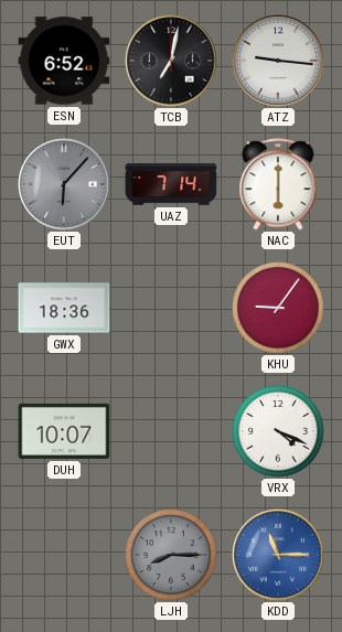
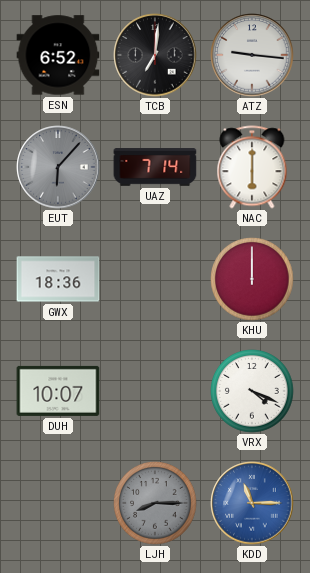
TCB: 7:02 -> 7:01 (155, 55)
KHU: 9:06 -> 12:00 (252, 279)
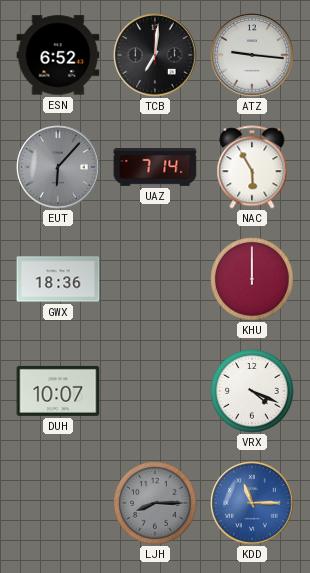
NAC: 6:00 -> 5:55 (252, 167)
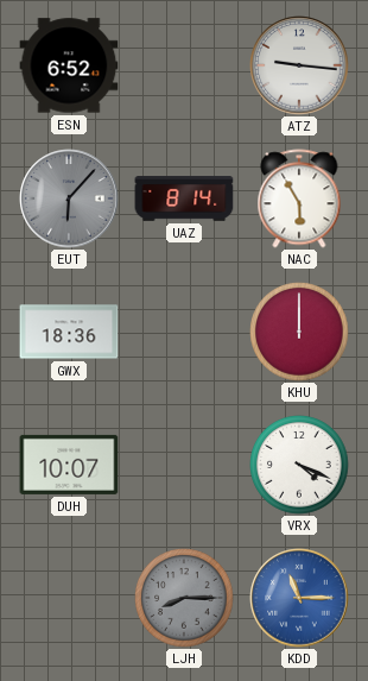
TCB: 7:01 -> none (155, 55)
UAZ: 7:14 -> 8:14 (184, 198)
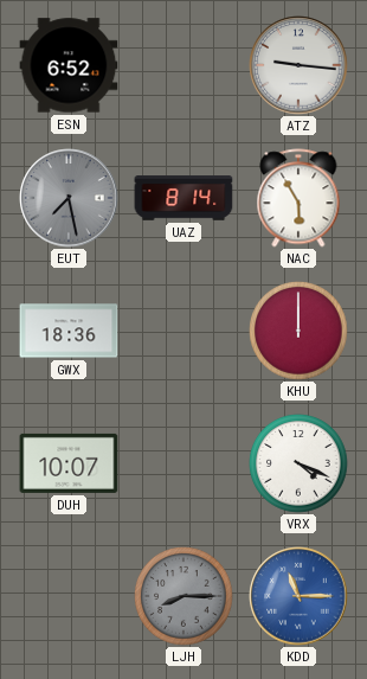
EUT: 6:07 -> 7:28 (69, 198)
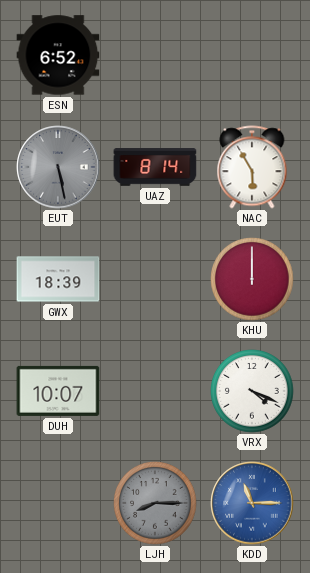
ATZ: 9:16 -> none (298, 65)
EUT: 7:28 -> 5:28 (58, 167)
GWX: 18:36 -> 18:39 (58, 279)
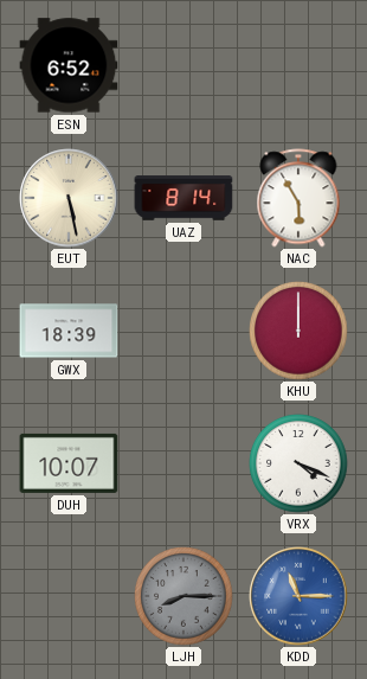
EUT dial: grey -> cream (69, 198)
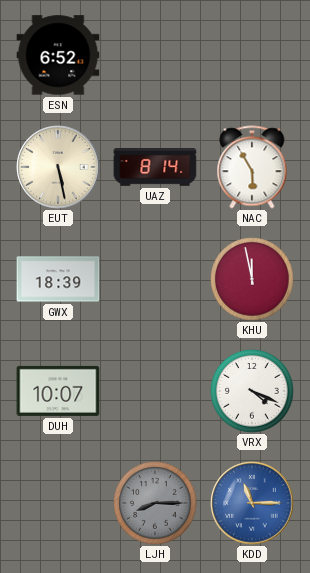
KHU: 12:00 -> 11:58 (252, 279)
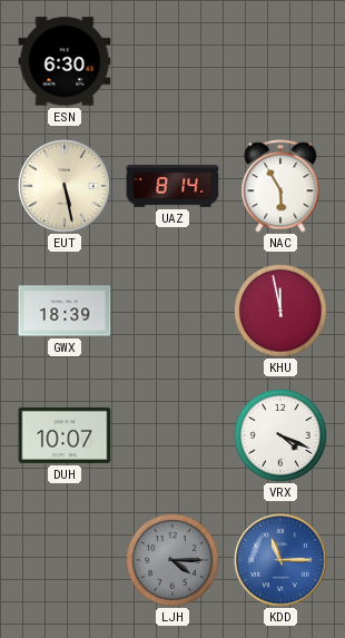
ESN: 6:52 -> 6:30 (65, 61)
LJH: 8:15 -> 4:15 (172, 560)
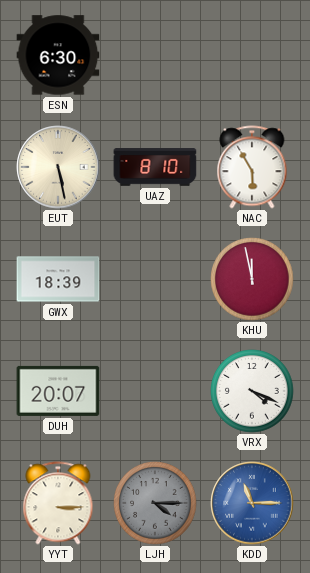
UAZ: 8:14 -> 8:10 (155, 167)
DUH: 10:07 -> 20:07 (58, 391)
YYT: none -> 3:15 (58, 503)
